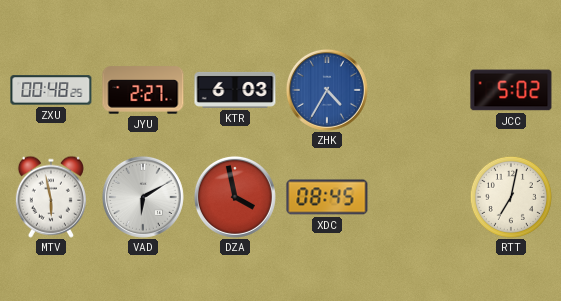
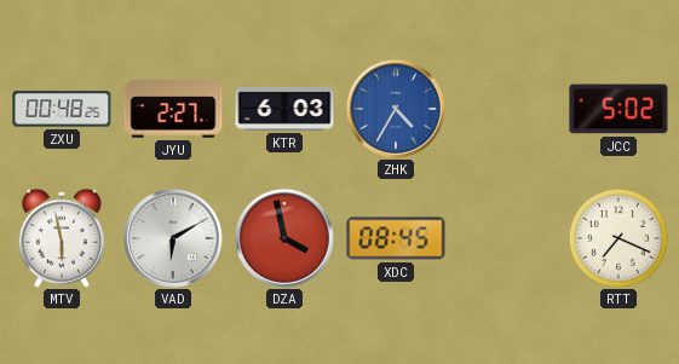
RTT: 7:02 -> 7:19 (618, 238)
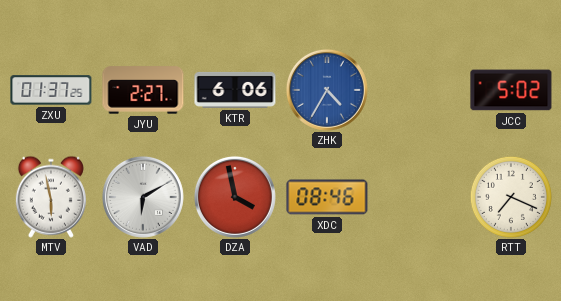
ZXU: 00:48 -> 01:37 (51, 90)
KTR: 6:03 -> 6:06 (235, 90)
XDC: 08:45 -> 08:46 (327, 197)
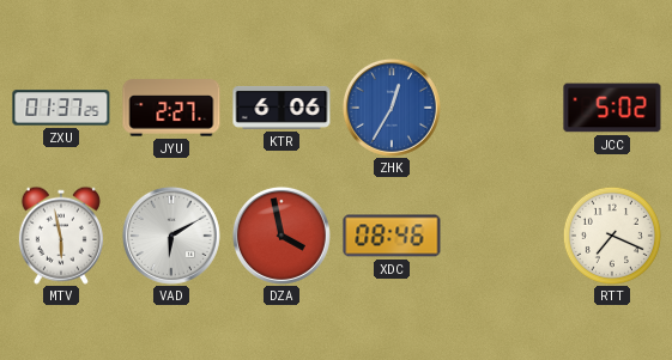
ZHK: 4:35 -> 12:35 (392, 108)
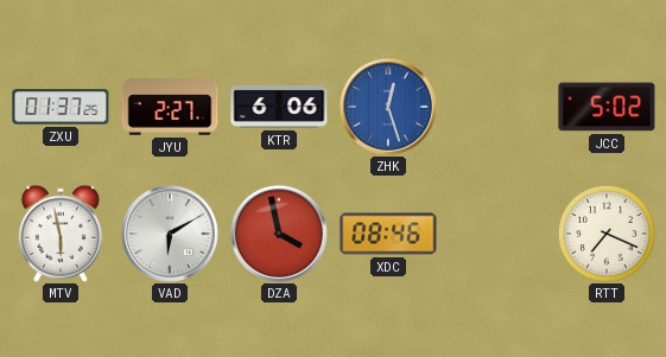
ZHK: 12:35 -> 12:27 (388, 107)
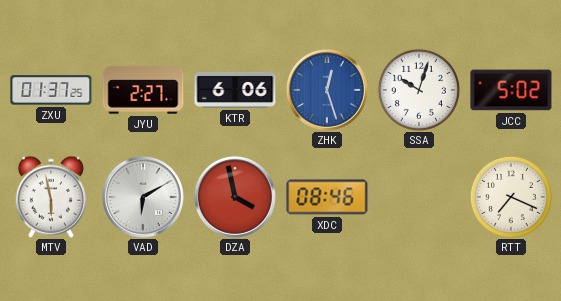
SSA: none -> 10:03 (419, 90)
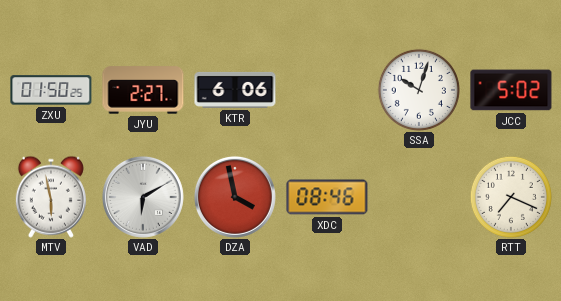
ZXU: 01:37 -> 01:50 (51, 90)
ZHK: 12:27 -> none (327, 90)
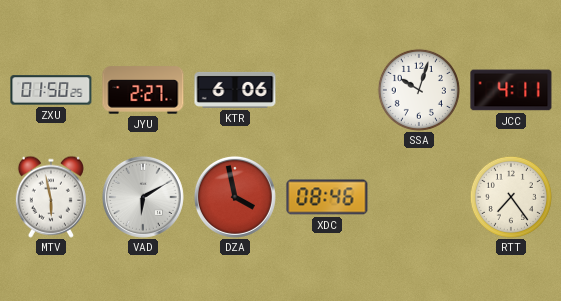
JCC: 5:02 -> 4:11 (511, 90)
RTT: 7:19 -> 7:24 (511, 197)
